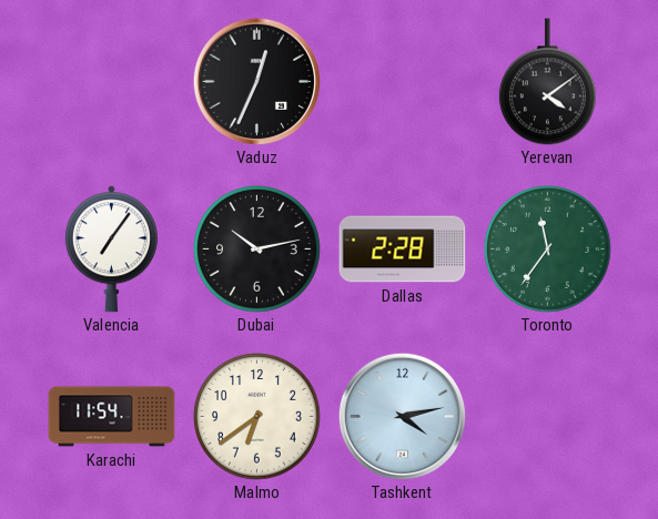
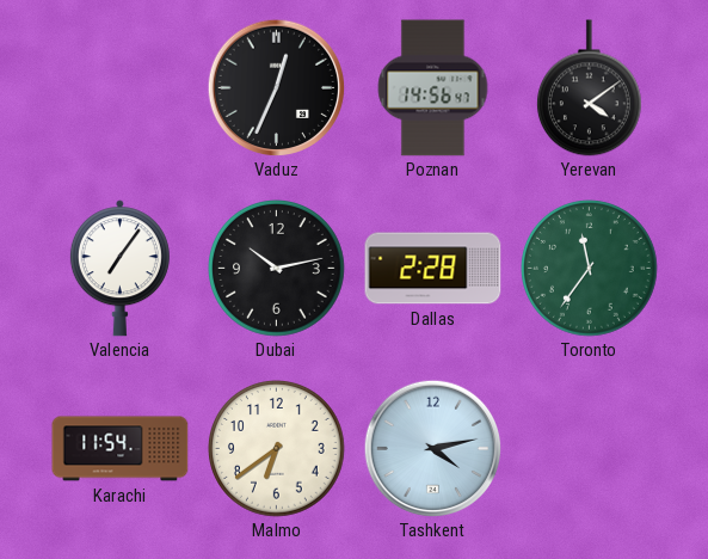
Poznan: none -> 14:56 (433, 88)
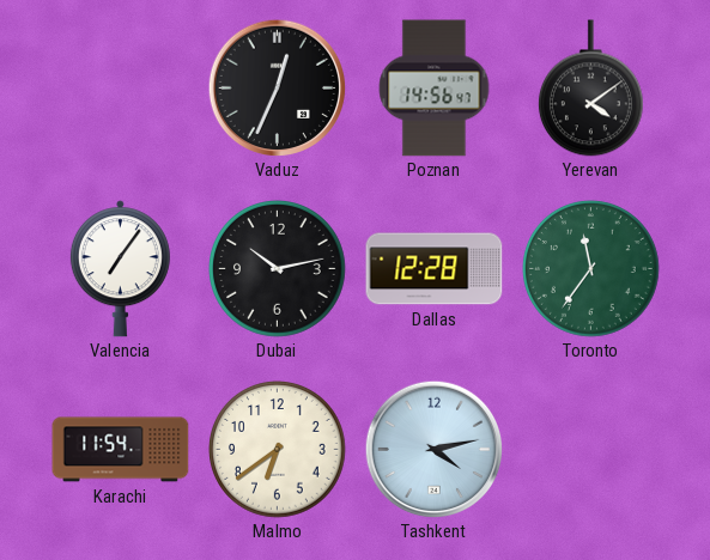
Dallas: 2:28 -> 12:28 (435, 269)
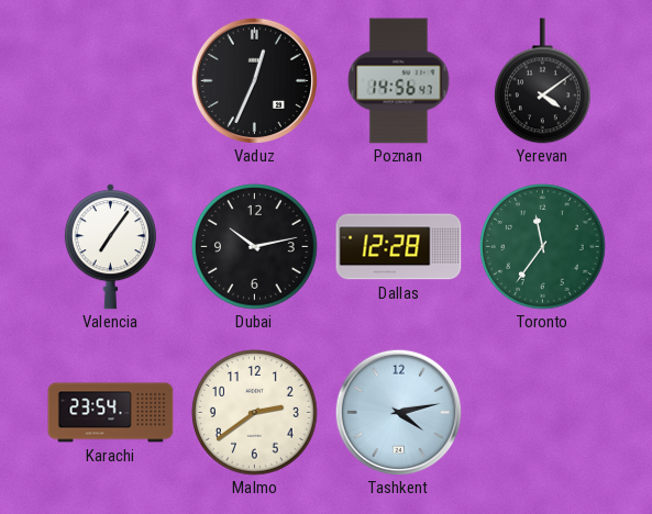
Karachi: 11:54 -> 23:54 (111, 413)
Malmo: 6:39 -> 2:39 (255, 413)
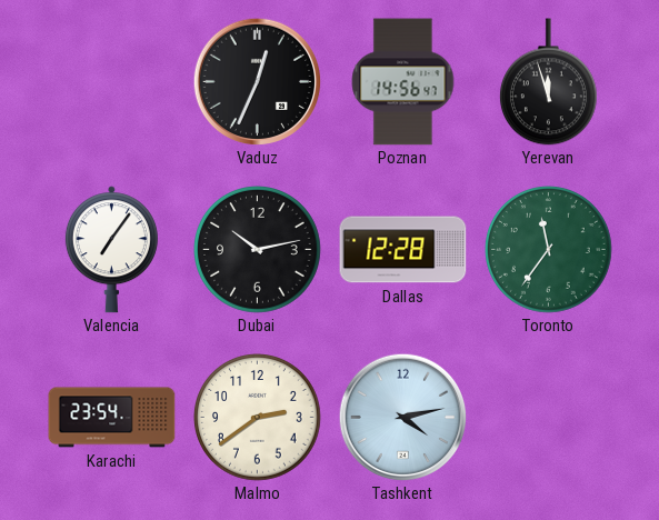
Yerevan: 4:09 -> 11:57 (548, 82)
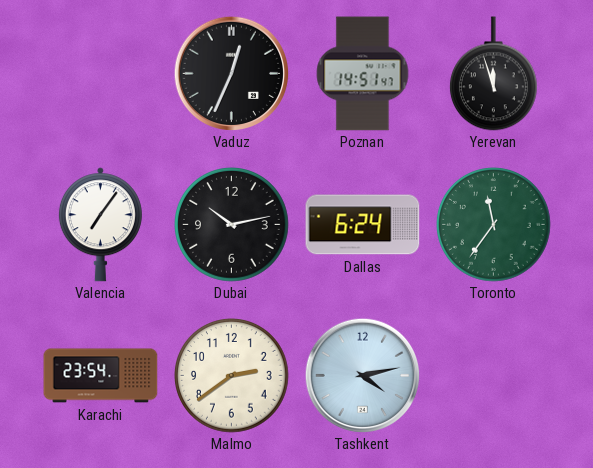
Poznan: 14:56 -> 14:51 (363, 74)
Dallas: 12:28 -> 6:24 (363, 225)
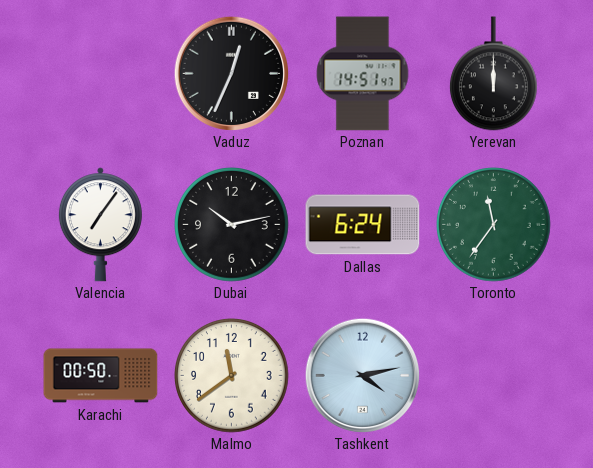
Yerevan: 11:57 -> 12:00 (493, 74)
Karachi: 23:54 -> 00:50 (101, 376)
Malmo: 2:39 -> 11:39 (232, 376)
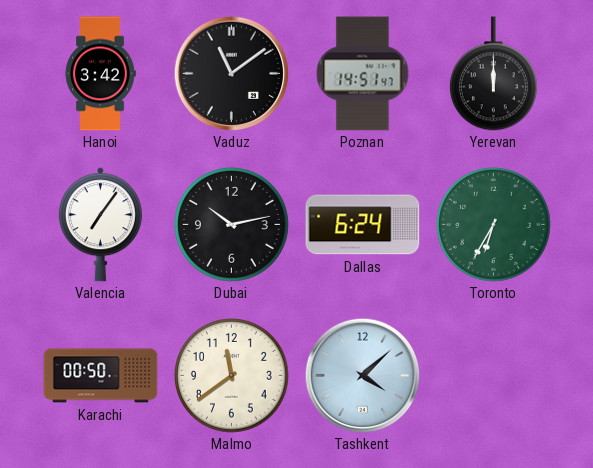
Hanoi: none -> 3:42 (100, 74)
Vaduz: 12:34 -> 11:09 (231, 73)
Toronto: 11:36 -> 6:35 (494, 225)
Tashkent: 4:13 -> 4:08 (362, 375)
